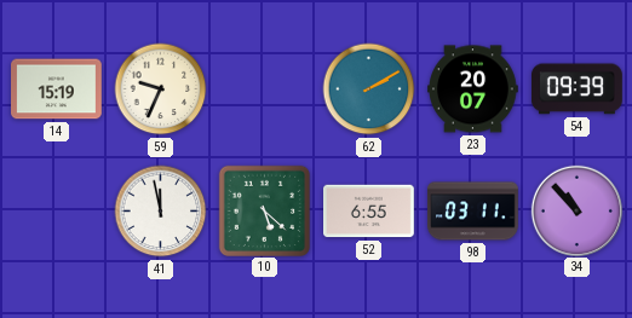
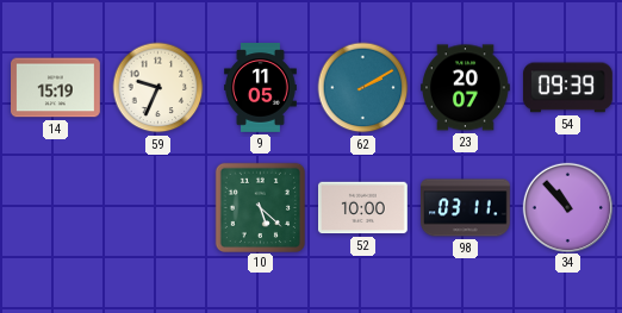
9: none -> 11:05 (261, 88)
41: 11:58 -> none (161, 212)
52: 6:55 -> 10:00 (363, 208)
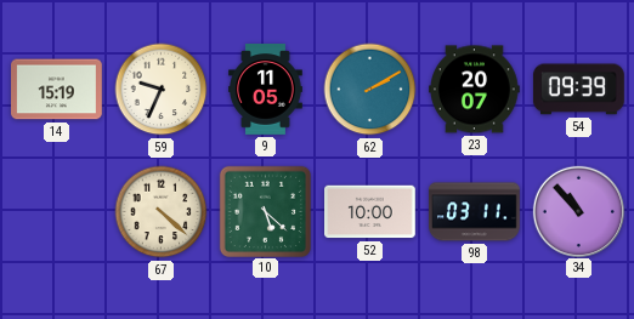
67: none -> 4:22 (162, 212)
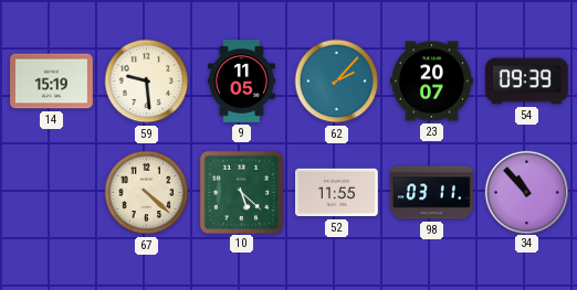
59: 9:34 -> 9:29 (147, 82)
62: 2:10 -> 2:07 (337, 82)
52: 10:00 -> 11:55 (337, 193)
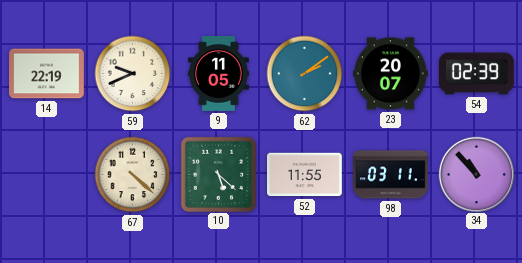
14: 15:19 -> 22:19 (47, 74)
59: 9:29 -> 9:41 (133, 74)
62: 2:07 -> 2:09 (305, 74)
54: 09:39 -> 02:39 (476, 74)
